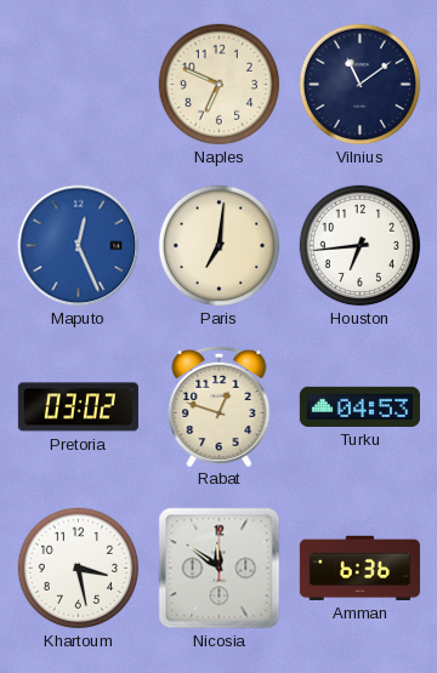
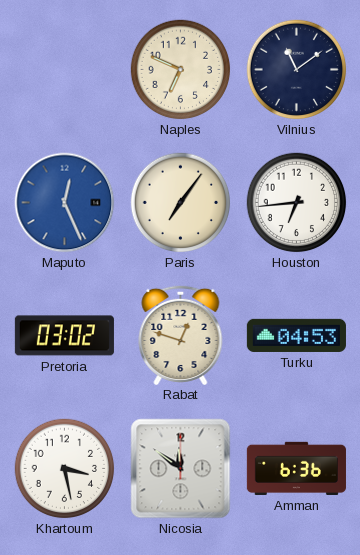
Paris: 7:01 -> 7:06 (181, 203)
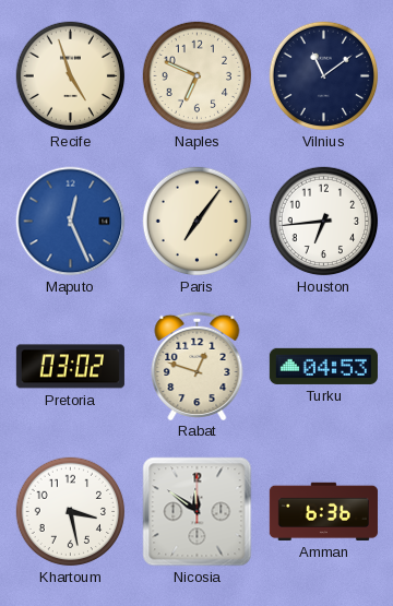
Recife: none -> 4:57 (71, 76)
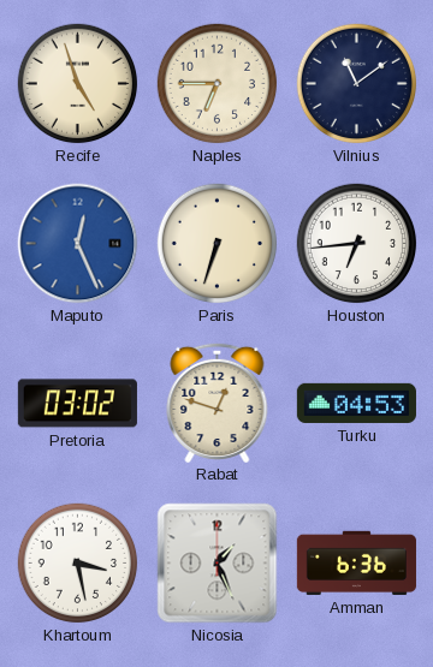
Naples: 6:49 -> 6:45 (218, 84)
Paris: 7:06 -> 6:33 (218, 244)
Nicosia: 11:51 -> 1:26 (218, 564)
